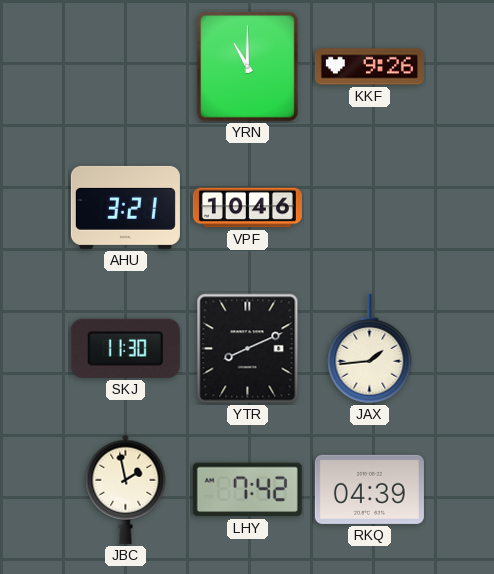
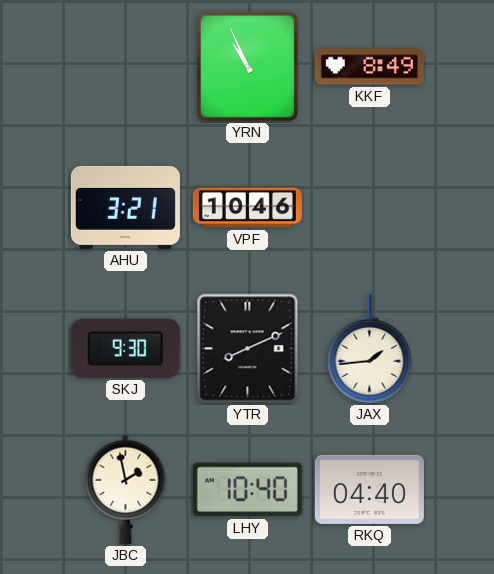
YRN: 11:00 -> 10:56 (247, 66)
KKF: 9:26 -> 8:49 (369, 67)
SKJ: 11:30 -> 9:30 (125, 348)
LHY: 7:42 -> 10:40 (247, 490)
RKQ: 04:39 -> 04:40 (369, 489)
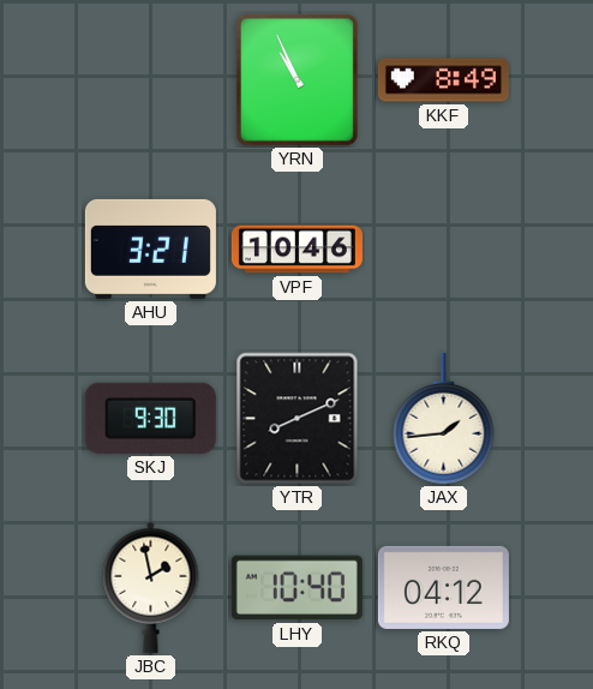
RKQ: 04:40 -> 04:12 (443, 587)
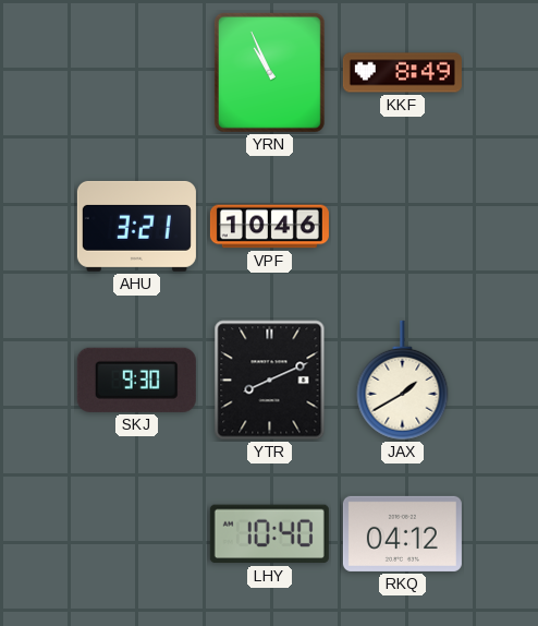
JAX: 1:44 -> 1:40 (403, 381)
JBC: 1:58 -> none (151, 587)
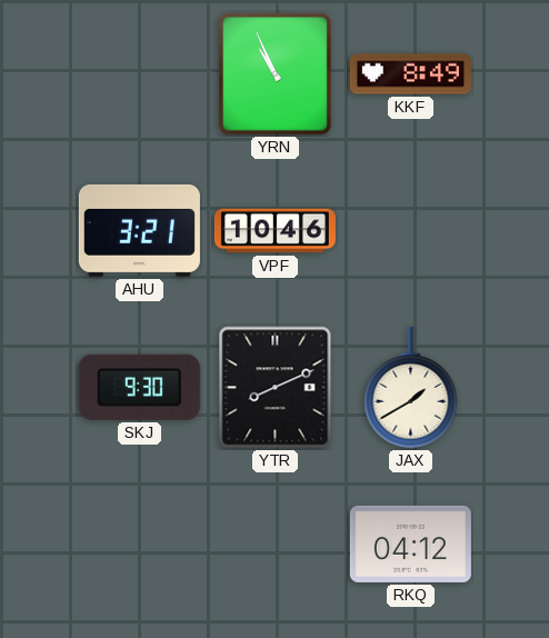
LHY: 10:40 -> none (269, 534)
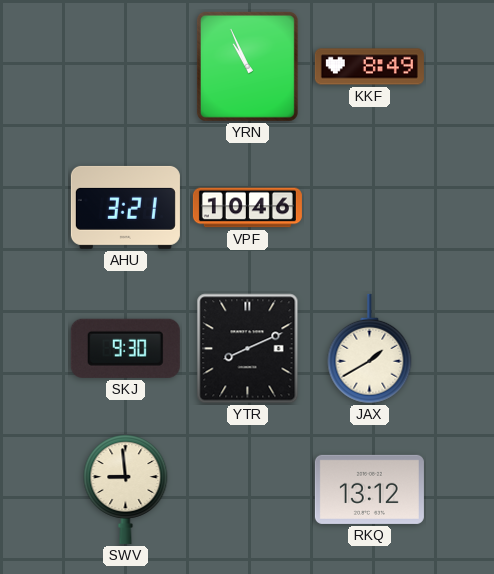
SWV: none -> 8:59 (126, 489)
RKQ: 04:12 -> 13:12 (369, 489)
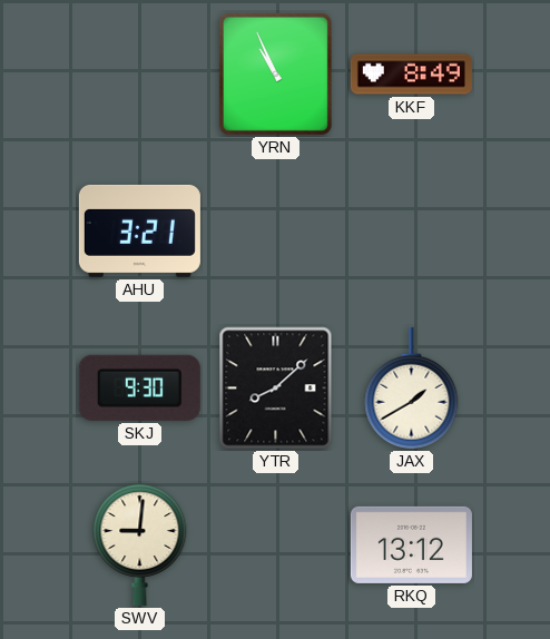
VPF: 10:46 -> none (247, 208)
YTR: 8:11 -> 8:08 (276, 389)
SWV: 8:59 -> 9:01 (140, 544)
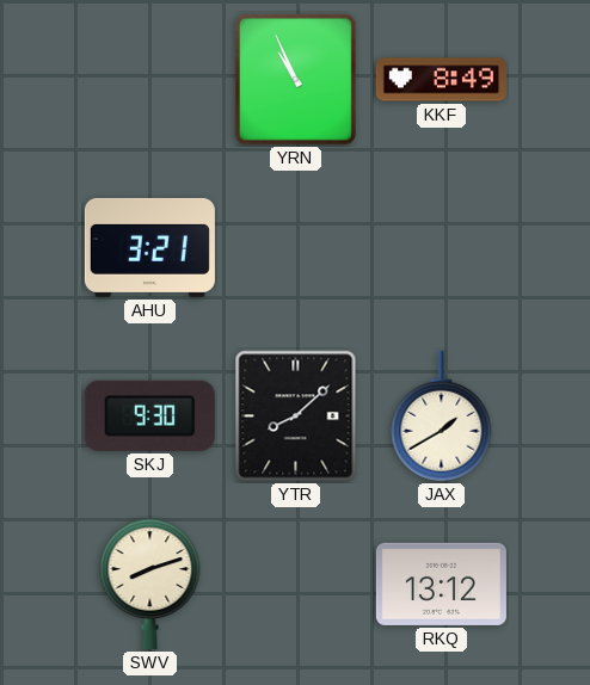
SWV: 9:01 -> 8:12 (150, 584)
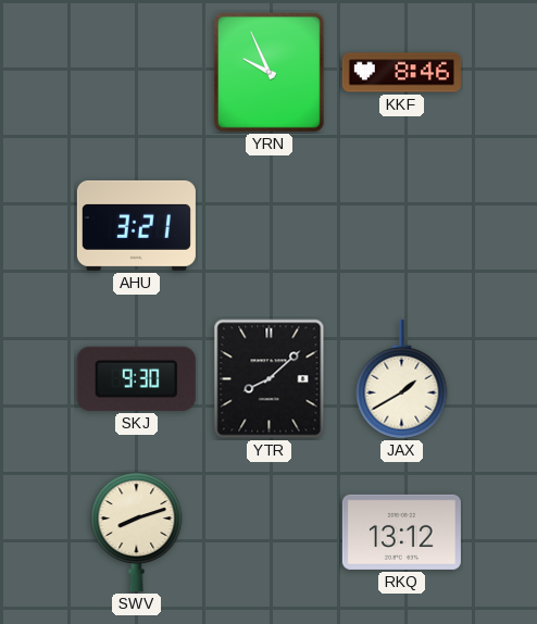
YRN: 10:56 -> 9:56 (268, 72)
KKF: 8:49 -> 8:46 (401, 73)
